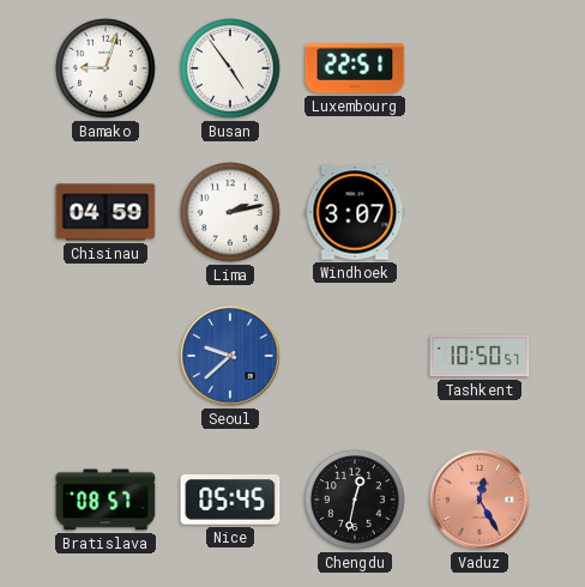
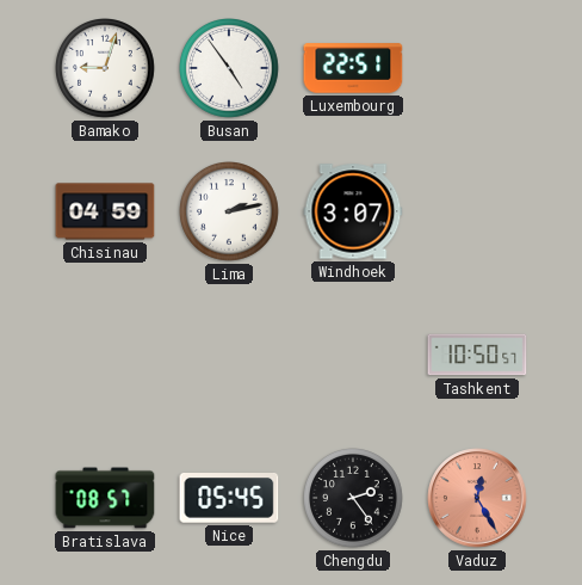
Seoul: 9:38 -> none (230, 356)
Chengdu: 12:32 -> 2:24 (354, 499)
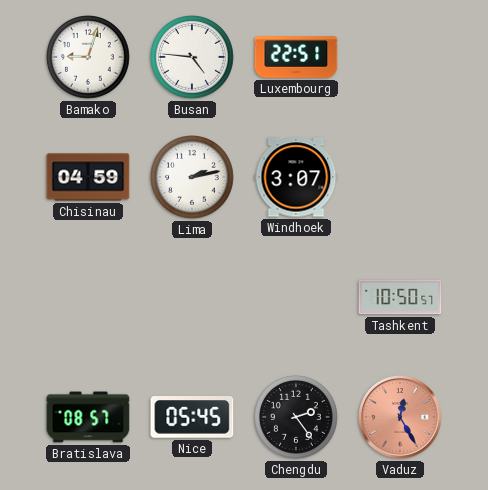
Busan: 4:54 -> 4:46 (193, 58)
